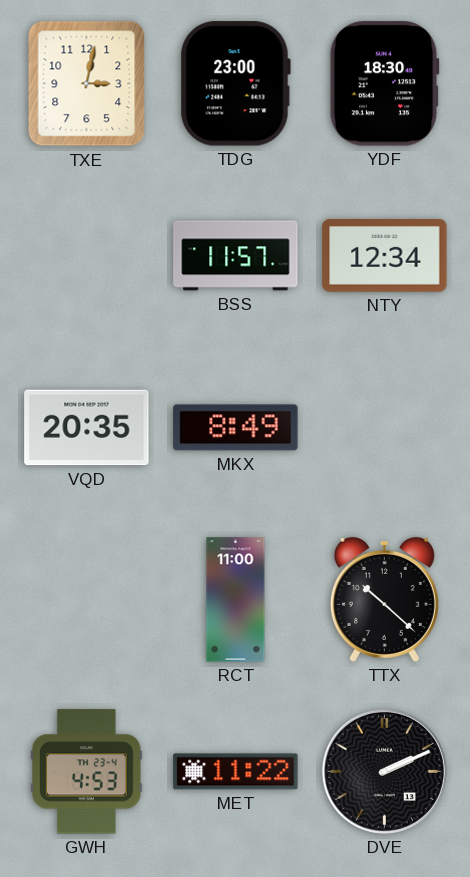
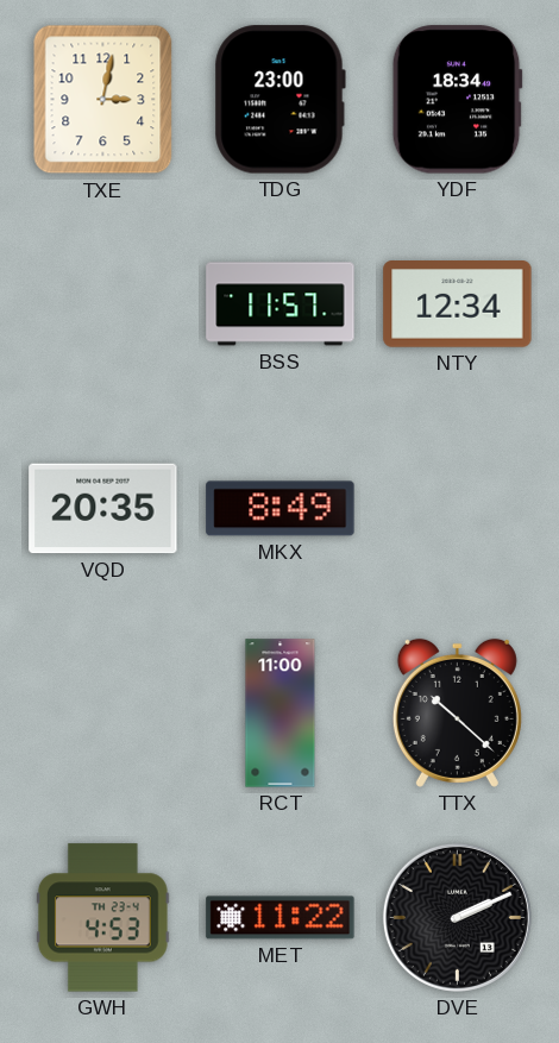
YDF: 18:30 -> 18:34 (457, 100)
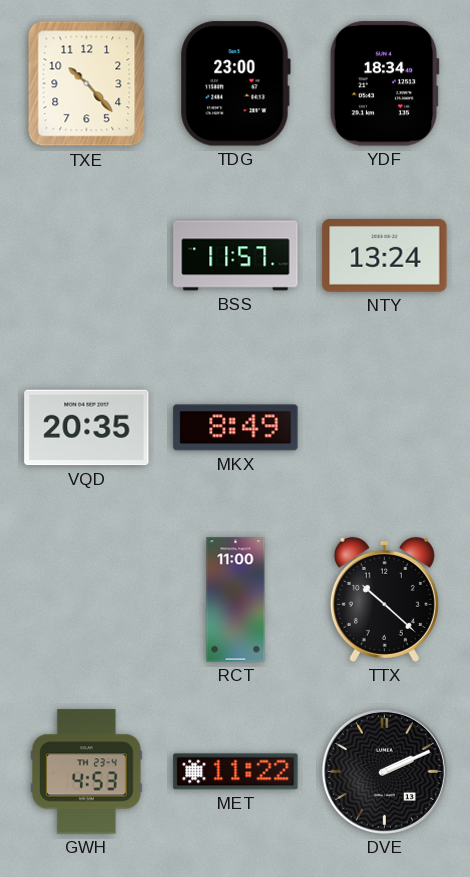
TXE: 3:02 -> 10:23 (87, 84)
NTY: 12:34 -> 13:24 (385, 256)
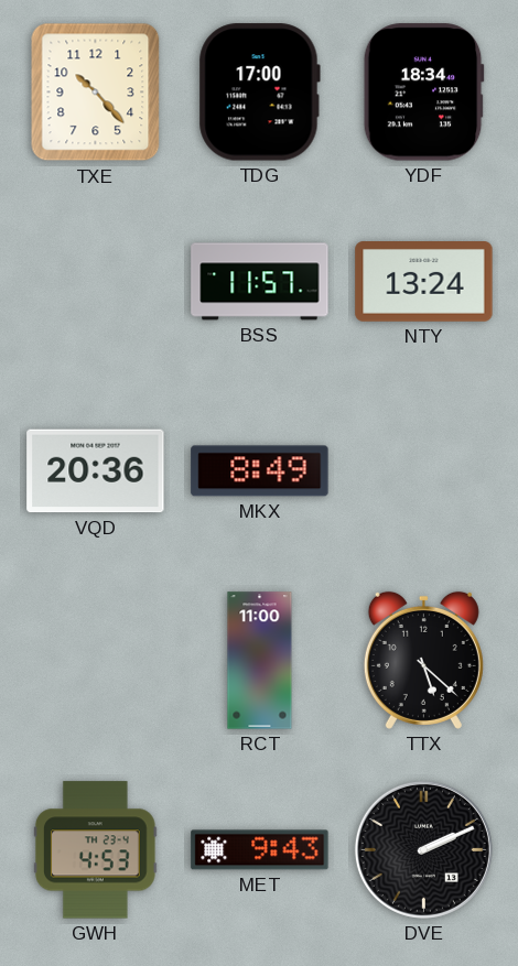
TDG: 23:00 -> 17:00 (259, 93)
VQD: 20:35 -> 20:36 (96, 471)
TTX: 10:22 -> 5:22 (423, 660)
MET: 11:22 -> 9:43 (260, 850)
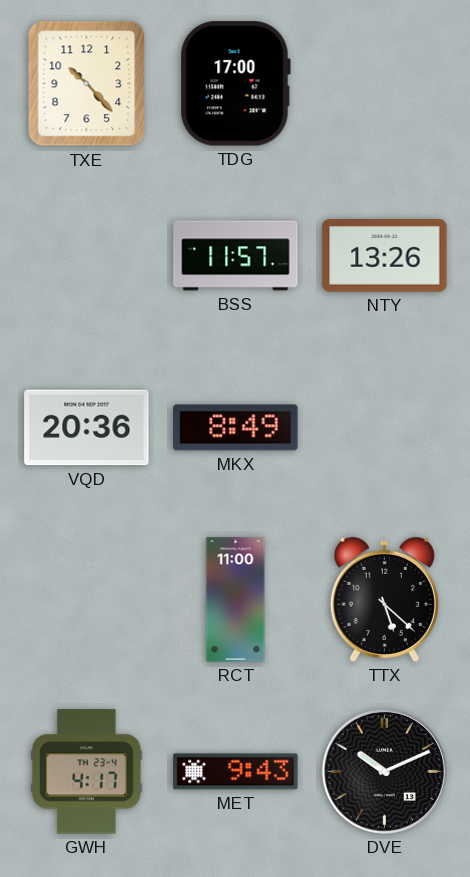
YDF: 18:34 -> none (423, 93)
NTY: 13:24 -> 13:26 (385, 256)
GWH: 4:53 -> 4:17 (87, 772)
DVE: 2:11 -> 10:11 (384, 771)
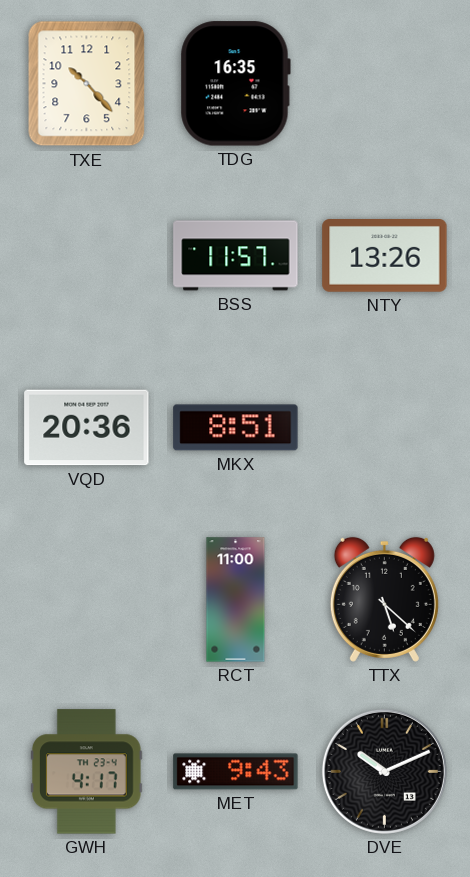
TDG: 17:00 -> 16:35 (235, 84)
MKX: 8:49 -> 8:51 (236, 428)
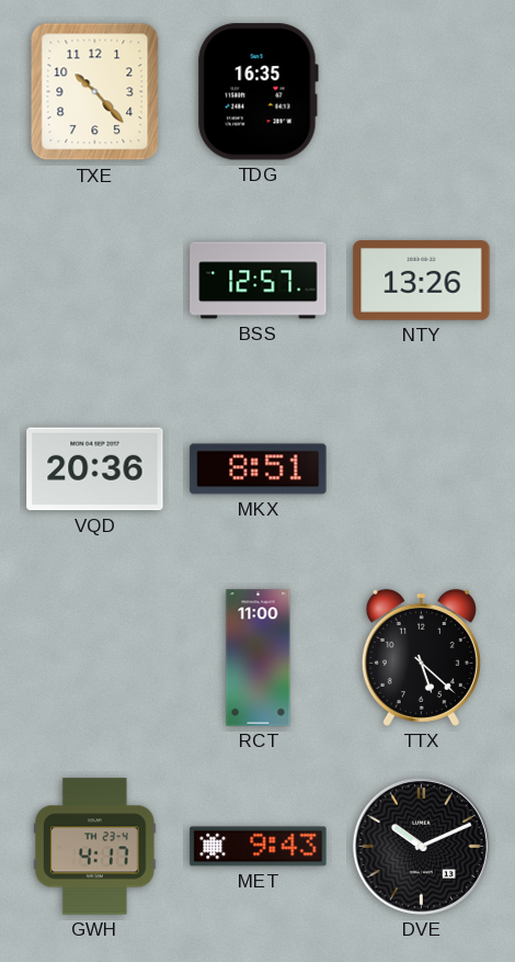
BSS: 11:57 -> 12:57 (259, 281)
